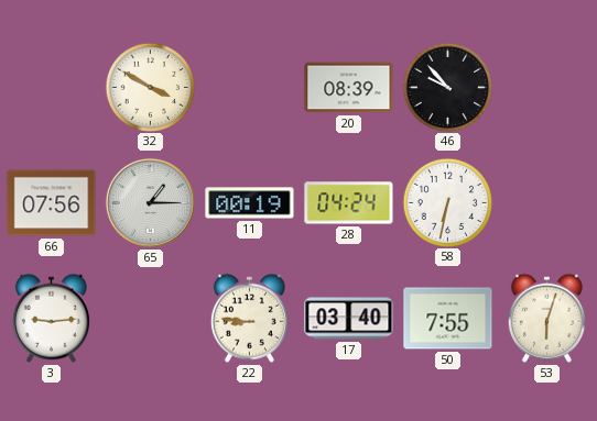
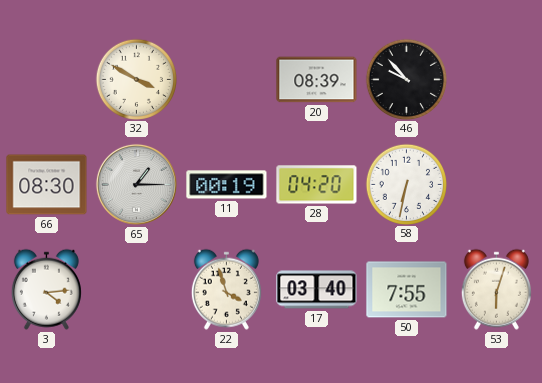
66: 07:56 -> 08:30 (47, 185)
28: 04:24 -> 04:20 (317, 185)
3: 9:14 -> 4:14 (46, 289)
22: 8:46 -> 3:57 (226, 289)
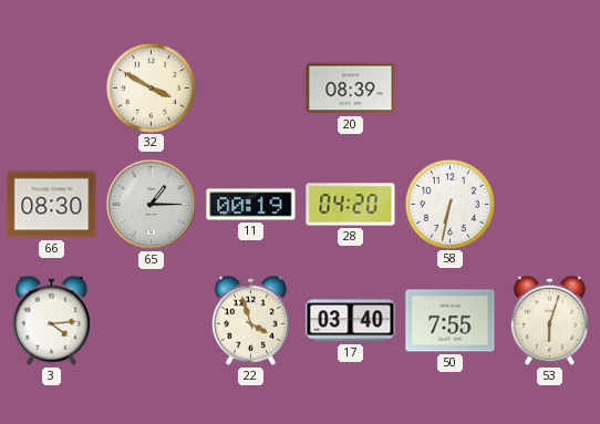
46: 9:53 -> none (406, 79)
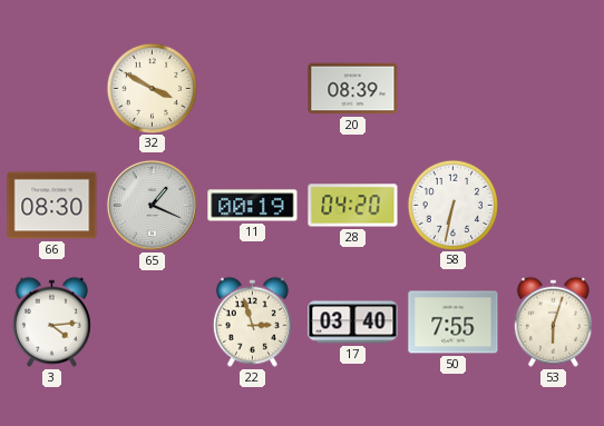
65: 1:15 -> 1:19 (152, 205)
22: 3:57 -> 2:57 (252, 321)
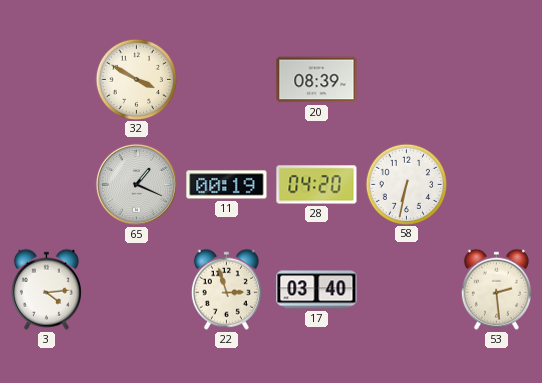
66: 08:30 -> none (52, 206)
50: 7:55 -> none (454, 323)
53: 6:03 -> 2:29 (496, 289)
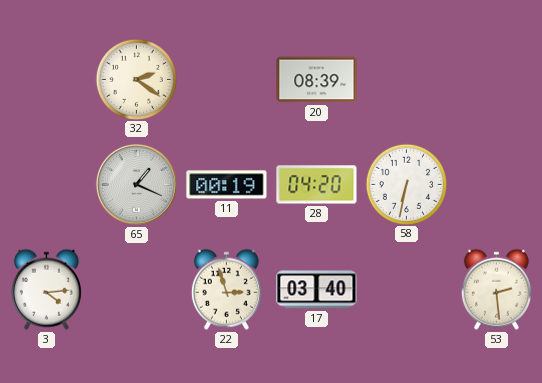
32: 3:50 -> 2:21 (136, 79)
